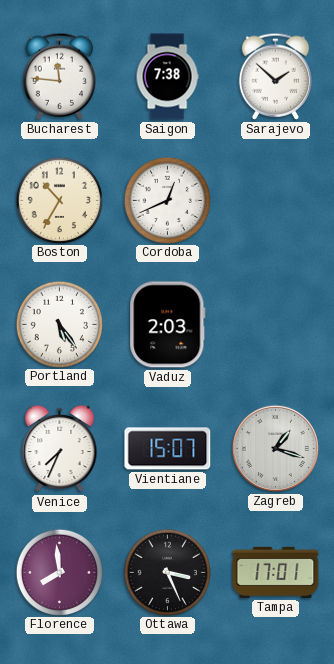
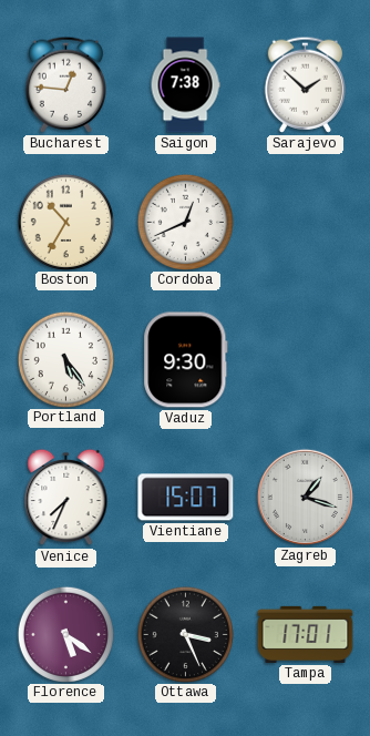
Bucharest: 11:46 -> 12:46 (65, 84)
Vaduz: 2:03 -> 9:30 (186, 360)
Florence: 7:59 -> 5:21 (65, 634)
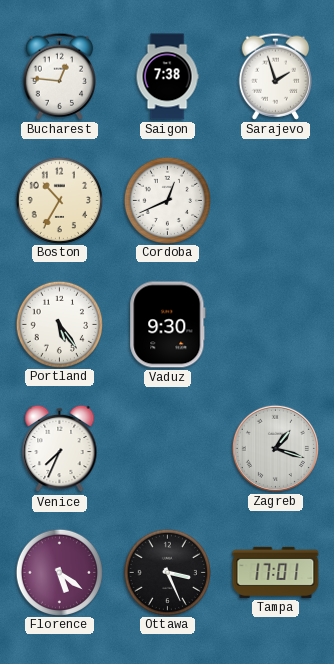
Sarajevo: 1:52 -> 1:57 (275, 76)
Vientiane: 15:07 -> none (186, 498)
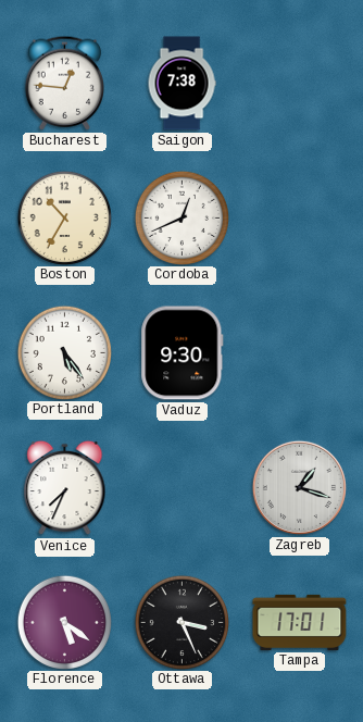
Sarajevo: 1:57 -> none (275, 76)
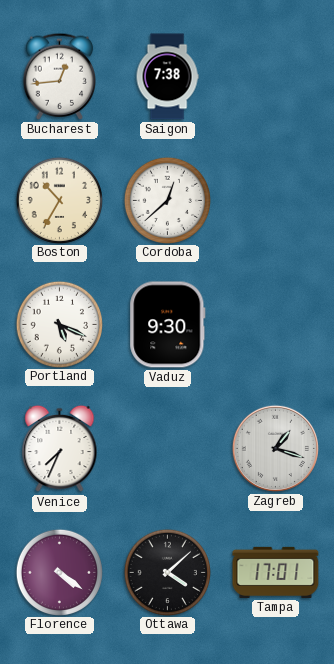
Bucharest: 12:46 -> 12:44 (59, 76)
Cordoba: 12:41 -> 12:38 (167, 200)
Portland: 5:24 -> 5:19 (59, 324)
Florence: 5:21 -> 4:21 (59, 572)
Ottawa: 3:26 -> 4:08 (167, 572)
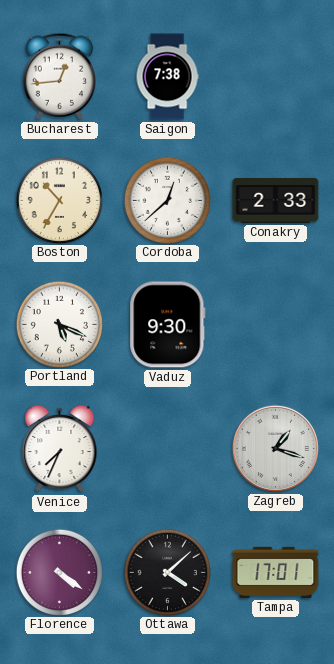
Conakry: none -> 2:33 (276, 200)
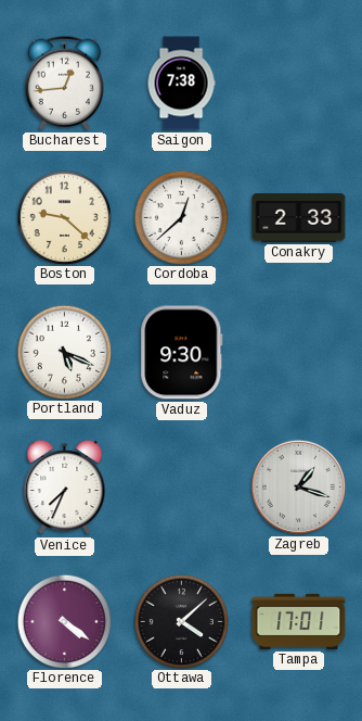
Boston: 10:35 -> 9:22 (64, 217)
